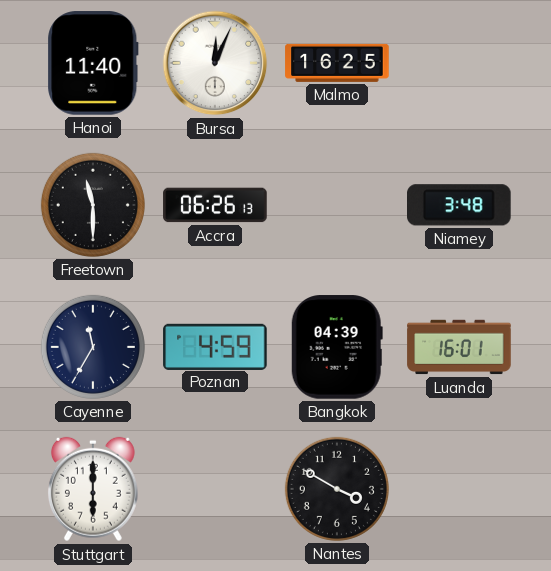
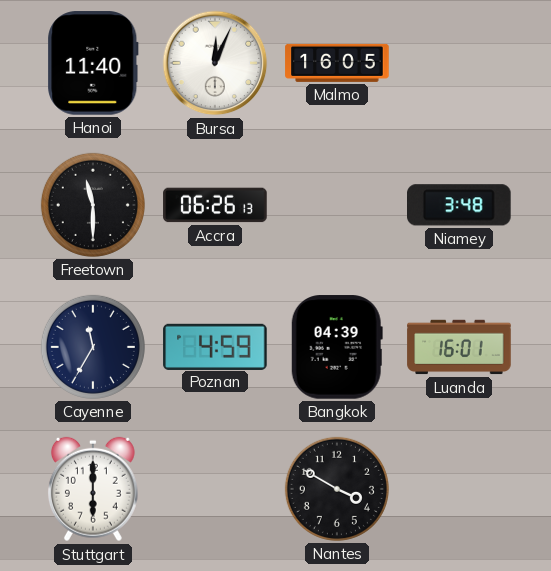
Malmo: 16:25 -> 16:05 (337, 63)
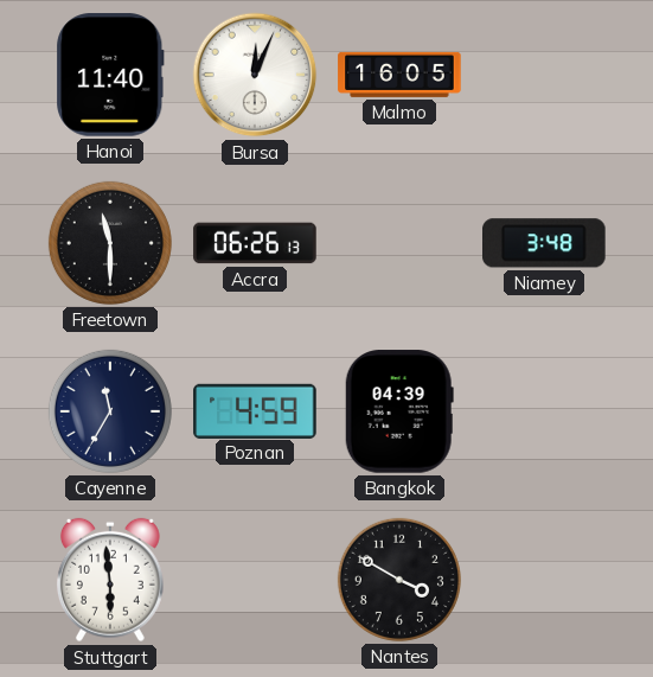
Luanda: 16:01 -> none (459, 347)
Stuttgart: 6:00 -> 5:59 (110, 580)
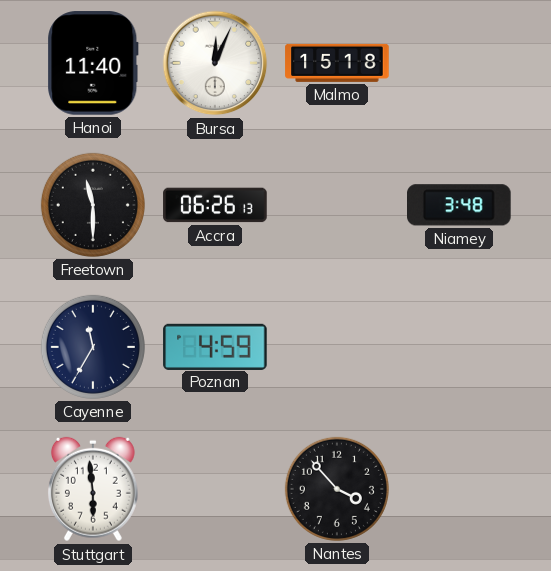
Malmo: 16:05 -> 15:18 (337, 63)
Bangkok: 04:39 -> none (399, 411)
Nantes: 3:50 -> 3:53 (337, 489)
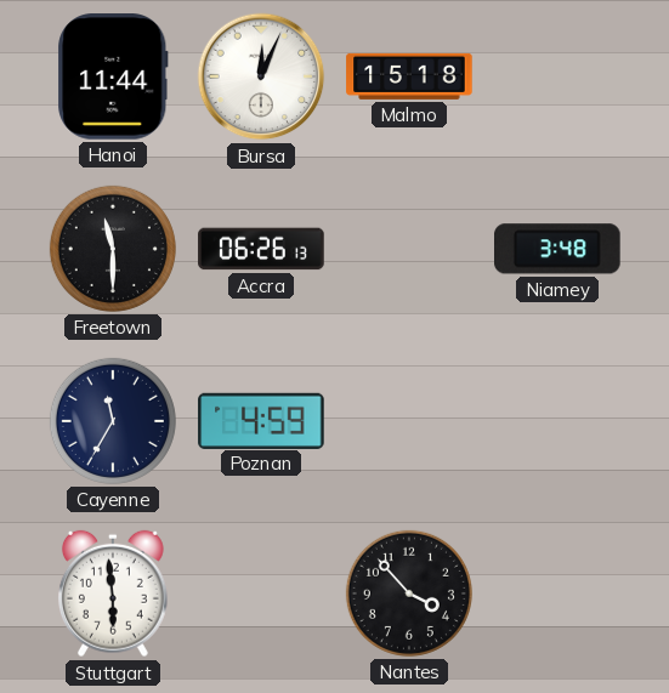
Hanoi: 11:40 -> 11:44 (113, 76)
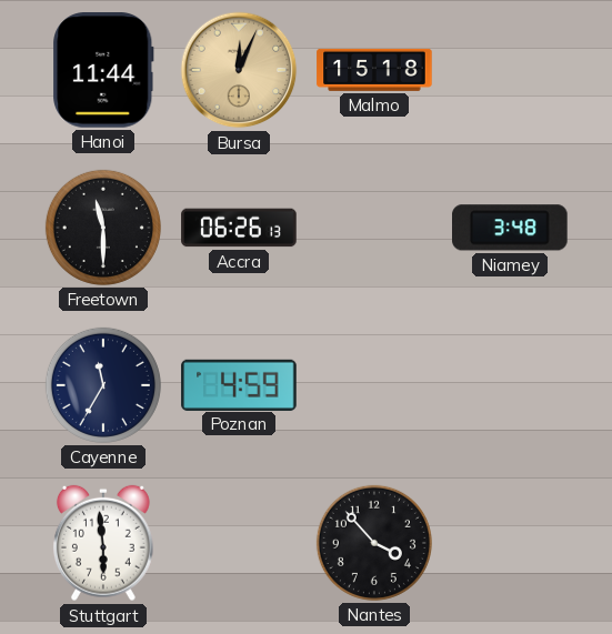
Bursa dial: white -> champagne (239, 70)
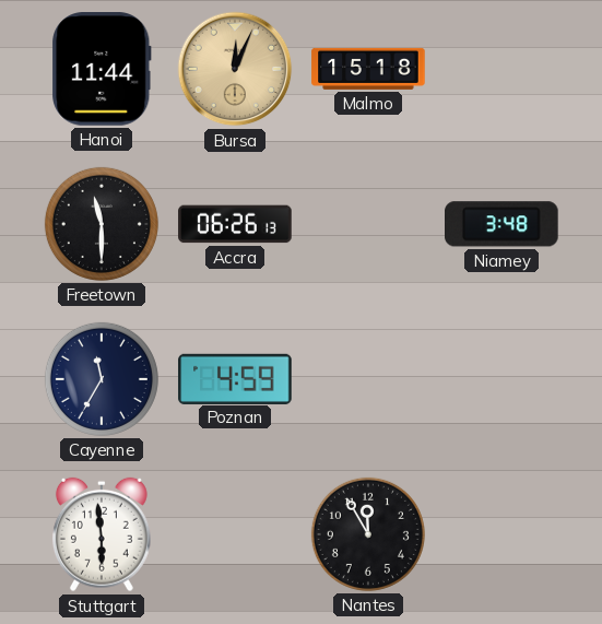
Nantes: 3:53 -> 11:55 (368, 534)
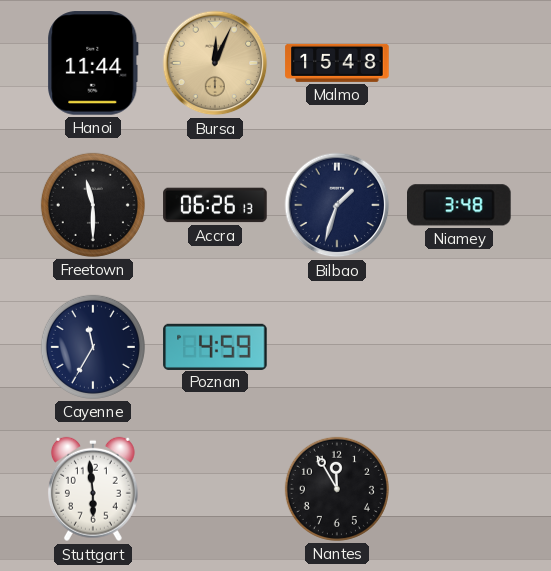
Malmo: 15:18 -> 15:48 (337, 63)
Bilbao: none -> 1:33 (337, 205)
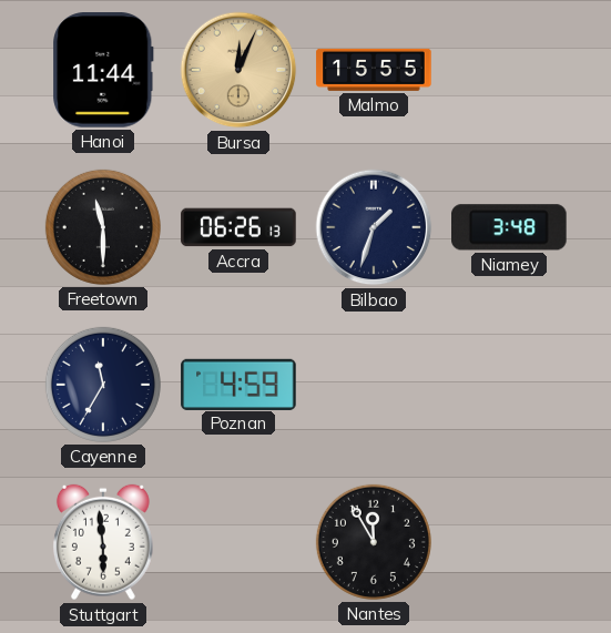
Malmo: 15:48 -> 15:55 (374, 70)
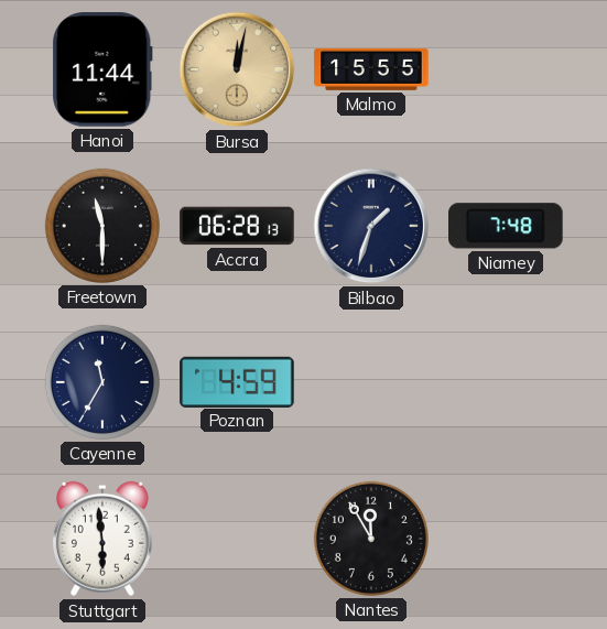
Bursa: 12:04 -> 12:02 (237, 69)
Accra: 06:26 -> 06:28 (237, 226)
Niamey: 3:48 -> 7:48 (507, 226)
